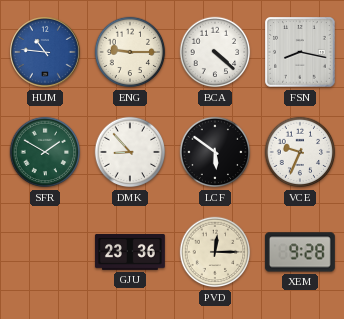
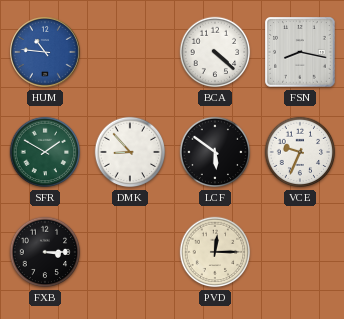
ENG: 9:15 -> none (130, 52)
FXB: none -> 3:15 (45, 252)
GJU: 23:36 -> none (130, 252)
XEM: 9:28 -> none (300, 252)
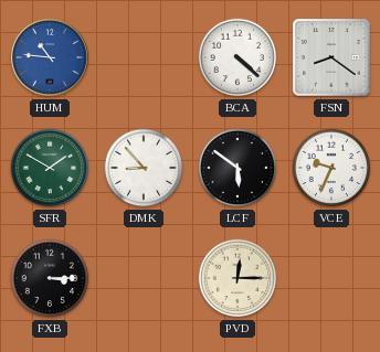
FSN: 8:17 -> 8:21 (331, 57)
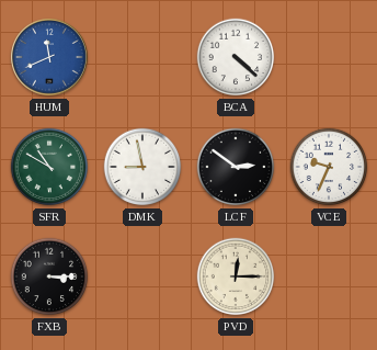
HUM: 10:46 -> 11:41 (50, 58)
FSN: 8:21 -> none (331, 57)
SFR: 1:50 -> 10:50 (49, 167)
DMK: 8:53 -> 8:58 (142, 167)
LCF: 5:51 -> 2:51 (236, 167)
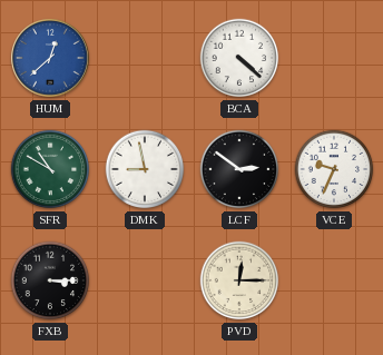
HUM: 11:41 -> 12:38 (51, 59)
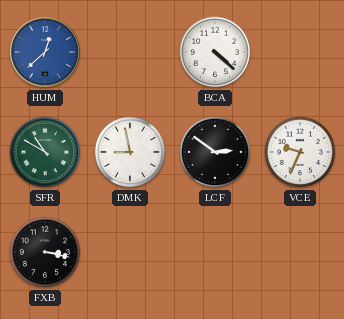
FXB: 3:15 -> 3:17 (45, 252)
PVD: 12:15 -> none (239, 280)
